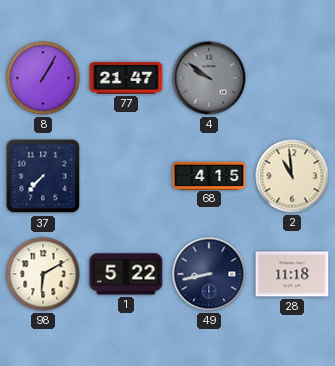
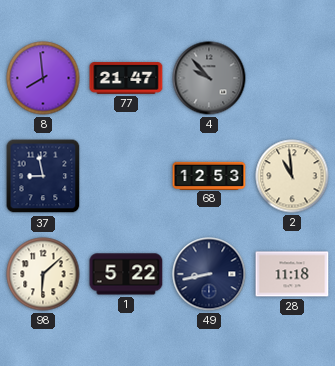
8: 1:05 -> 7:59 (43, 78)
4: 9:51 -> 9:53 (209, 78)
37: 7:37 -> 8:58 (43, 176)
68: 4:15 -> 12:53 (209, 175)
98: 6:10 -> 6:08 (43, 274)
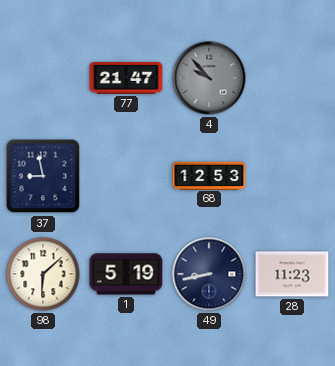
8: 7:59 -> none (43, 78)
2: 10:59 -> none (292, 176)
1: 5:22 -> 5:19 (126, 274)
28: 11:18 -> 11:23 (292, 274)
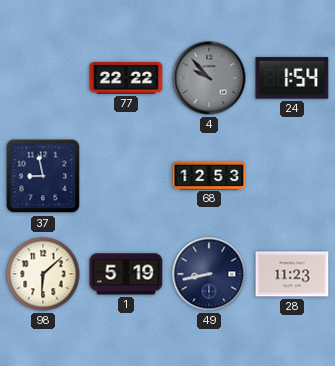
77: 21:47 -> 22:22 (126, 78)
24: none -> 1:54 (292, 78)
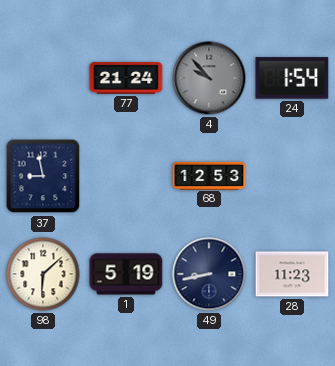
77: 22:22 -> 21:24 (126, 78)
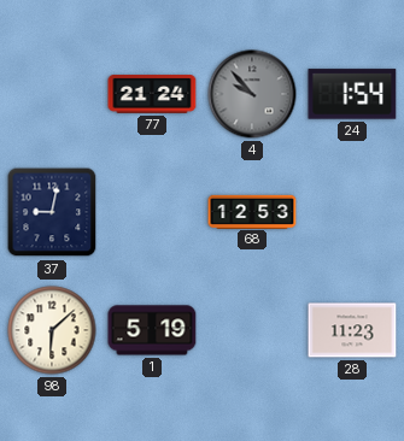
37: 8:58 -> 9:02 (52, 212)
49: 8:43 -> none (209, 274)
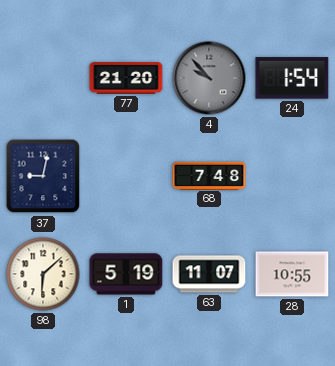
77: 21:24 -> 21:20 (126, 78)
68: 12:53 -> 7:48 (209, 175)
63: none -> 11:07 (209, 274)
28: 11:23 -> 10:55 (292, 274)
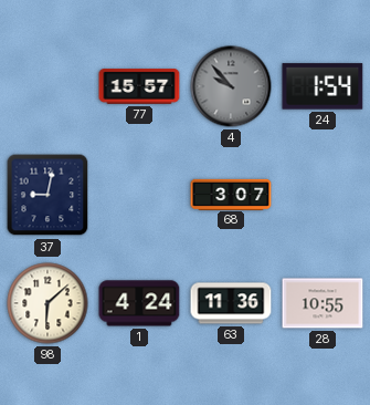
77: 21:20 -> 15:57 (139, 86)
68: 7:48 -> 3:07 (231, 194)
1: 5:19 -> 4:24 (139, 303)
63: 11:07 -> 11:36 (231, 303)
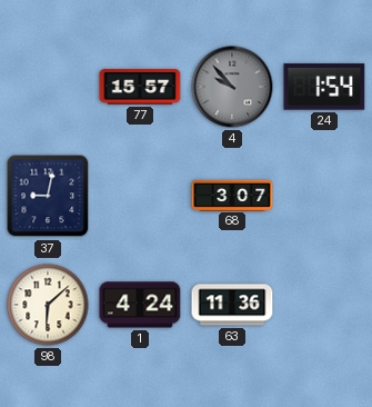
28: 10:55 -> none (323, 303)
